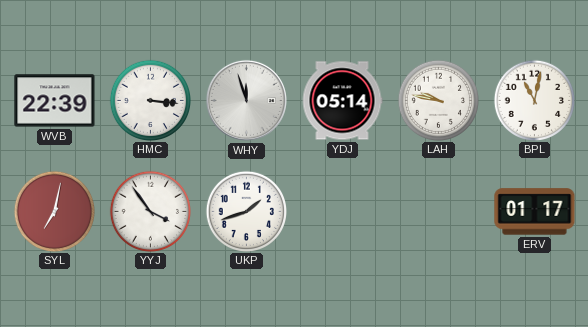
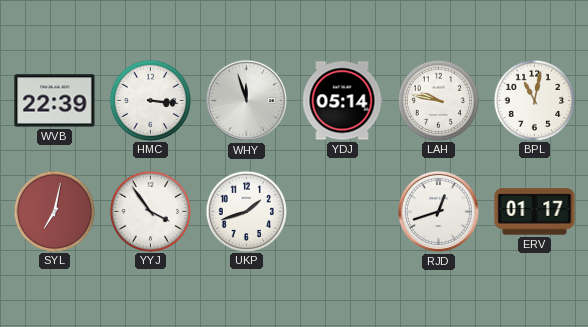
RJD: none -> 12:42 (438, 211)
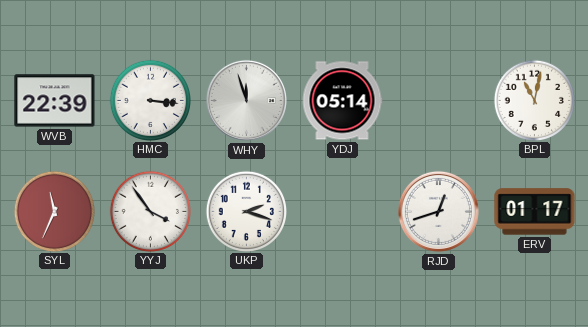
LAH: 9:47 -> none (438, 100)
SYL: 7:02 -> 11:34 (54, 211)
UKP: 1:42 -> 2:18 (246, 211)
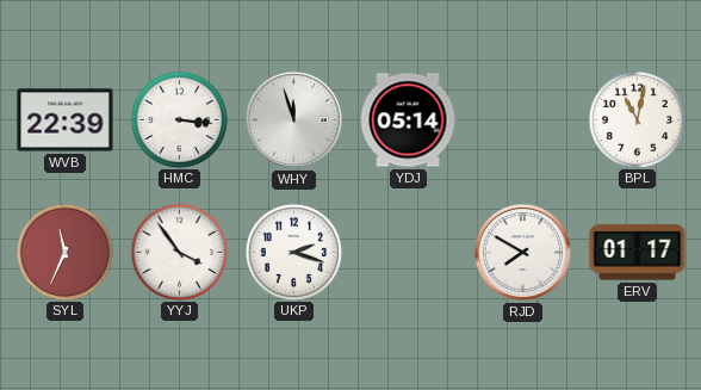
RJD: 12:42 -> 7:50 (522, 252)
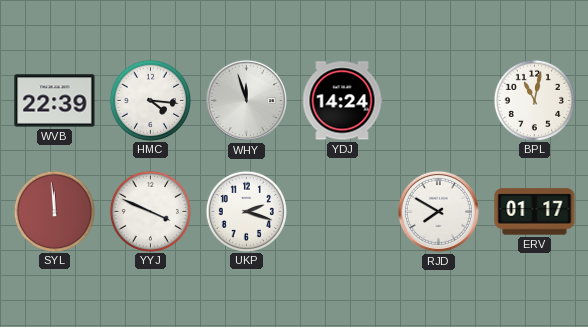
HMC: 3:16 -> 4:16 (150, 100)
YDJ: 05:14 -> 14:24 (342, 101)
SYL: 11:34 -> 11:59 (54, 211)
YYJ: 3:54 -> 3:49 (150, 211)
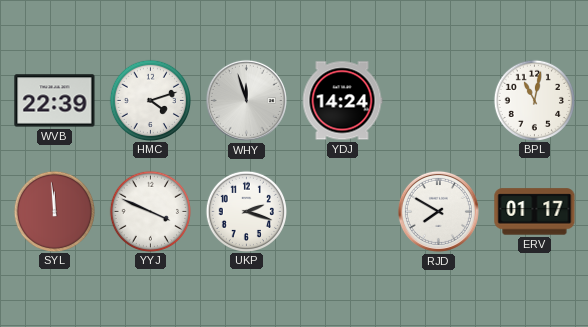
HMC: 4:16 -> 4:12 (150, 100)
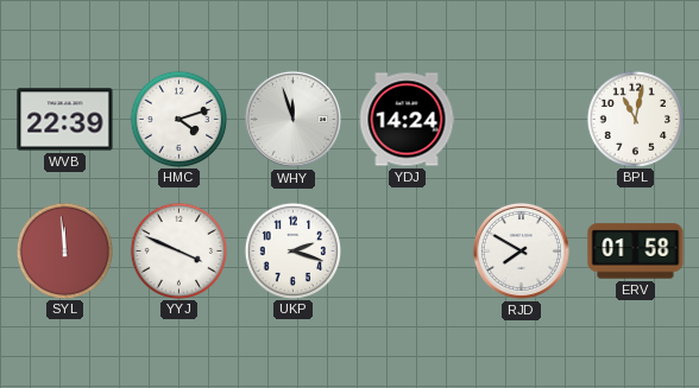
ERV: 01:17 -> 01:58 (636, 252)
